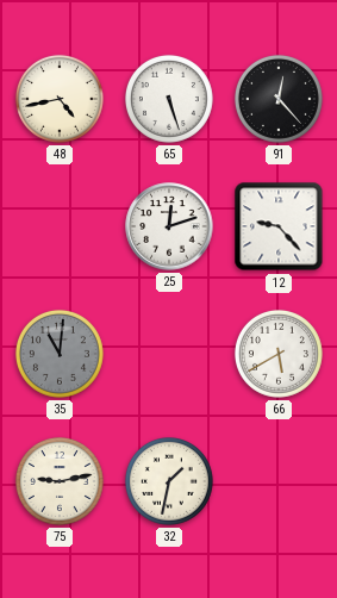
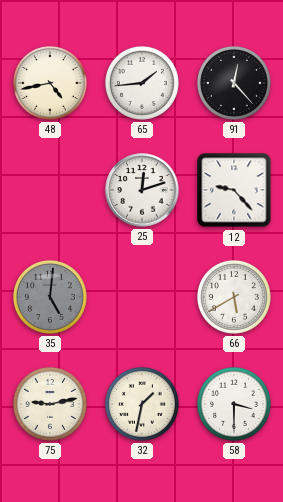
65: 5:27 -> 1:44 (142, 83)
35: 11:01 -> 5:01 (50, 297)
58: none -> 3:30 (234, 404)
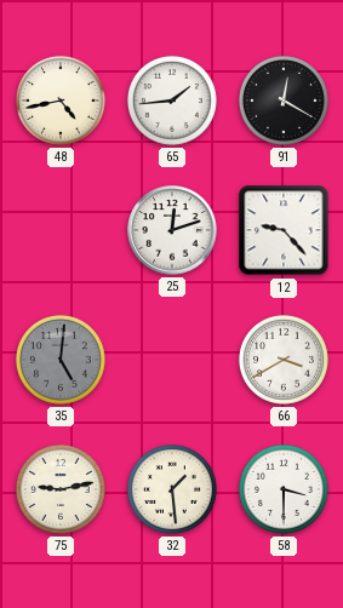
91: 12:23 -> 12:20 (284, 101)
66: 5:40 -> 3:40 (284, 360)
32: 1:32 -> 1:29 (172, 489)
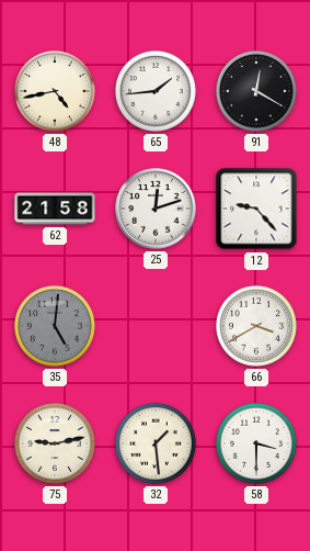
62: none -> 21:58 (55, 209)
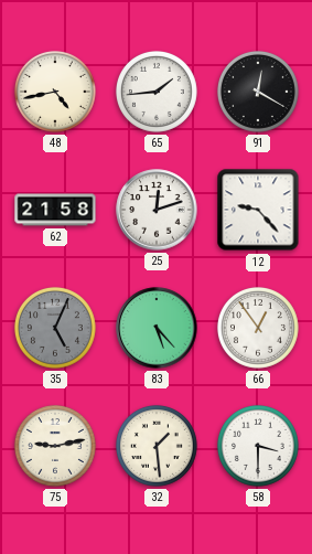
35: 5:01 -> 5:04 (55, 328)
83: none -> 5:23 (157, 328)
66: 3:40 -> 12:54 (258, 328)
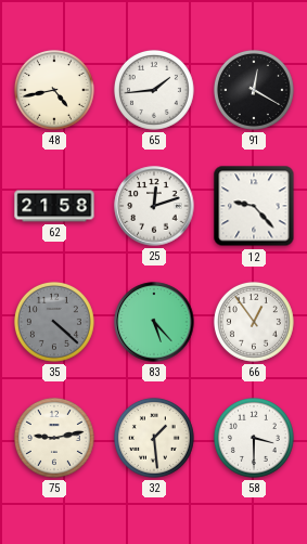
35: 5:04 -> 4:22 (54, 322)
